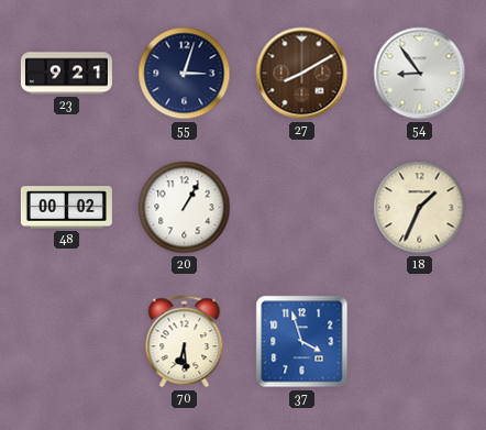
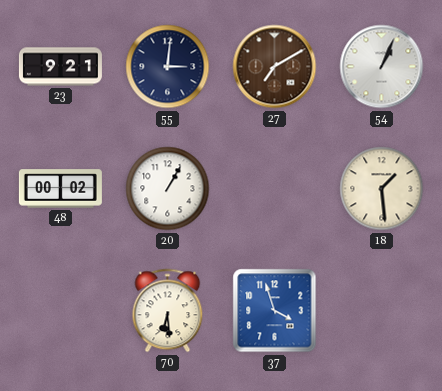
55: 3:03 -> 3:01 (168, 67)
27: 8:10 -> 7:10 (275, 67)
54: 8:54 -> 1:04 (382, 67)
18: 1:34 -> 1:29 (382, 189)
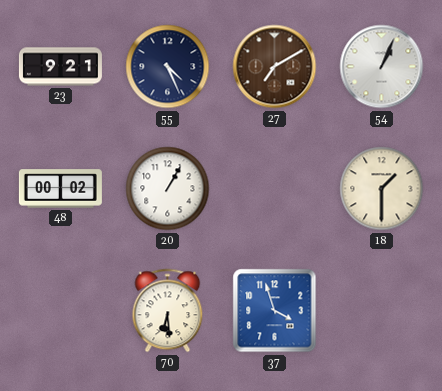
55: 3:01 -> 4:26 (168, 67)
18: 1:29 -> 1:30 (382, 189)
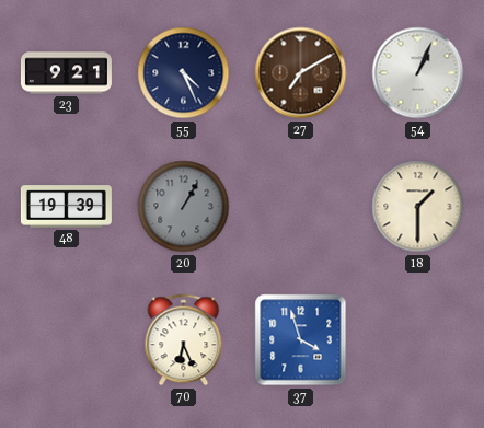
48: 00:02 -> 19:39 (66, 207)
20 dial: white -> grey (184, 207)
70: 6:29 -> 6:26 (184, 340)
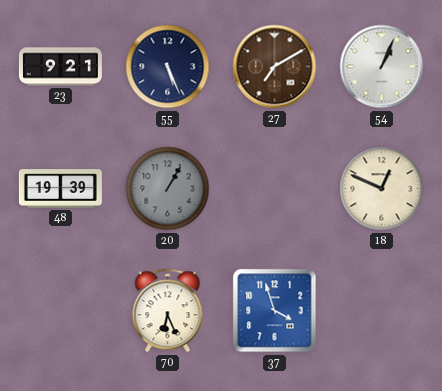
55: 4:26 -> 5:26 (168, 67)
18: 1:30 -> 12:49 (382, 189)
